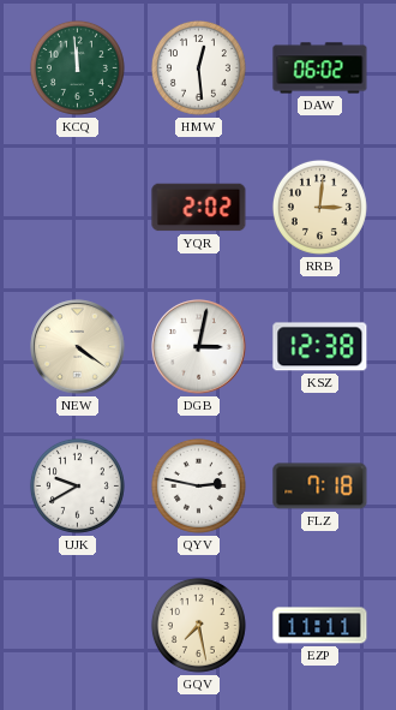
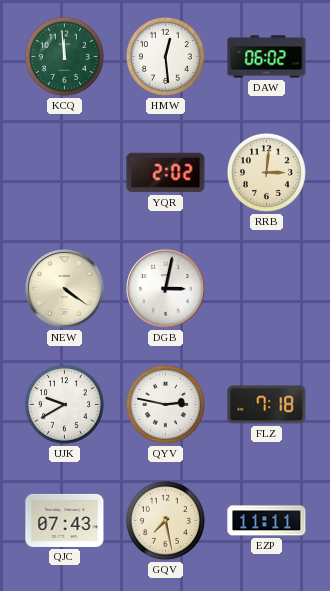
KSZ: 12:38 -> none (320, 347)
QJC: none -> 07:43 (65, 520)
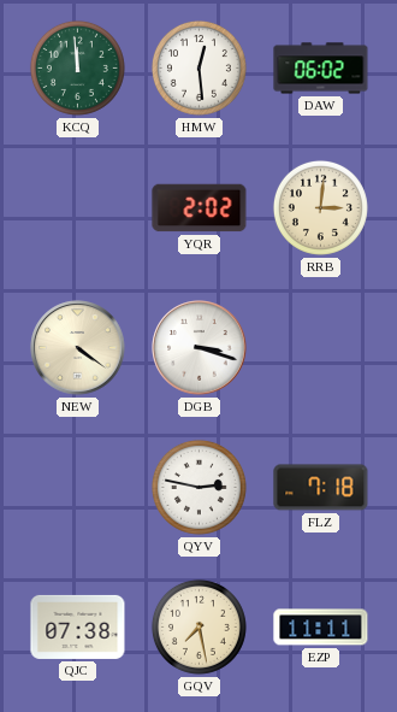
DGB: 3:02 -> 3:18 (200, 348)
UJK: 9:40 -> none (64, 404)
QJC: 07:43 -> 07:38 (78, 626)
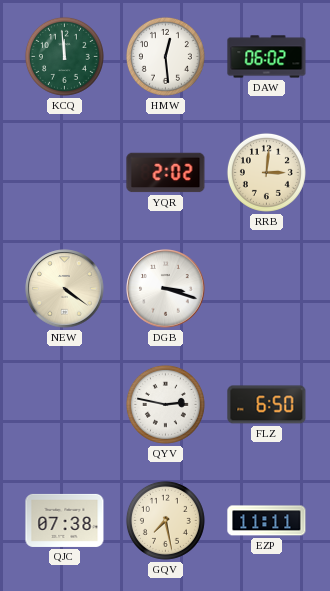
FLZ: 7:18 -> 6:50 (267, 405)
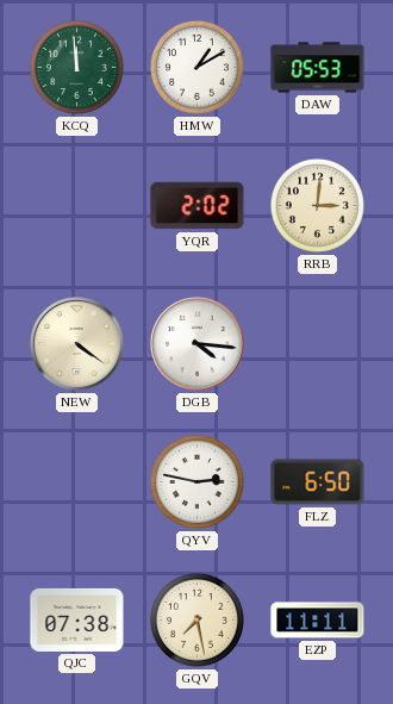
HMW: 12:29 -> 1:10 (196, 67)
DAW: 06:02 -> 05:53 (318, 68)
DGB: 3:18 -> 4:16 (198, 344)
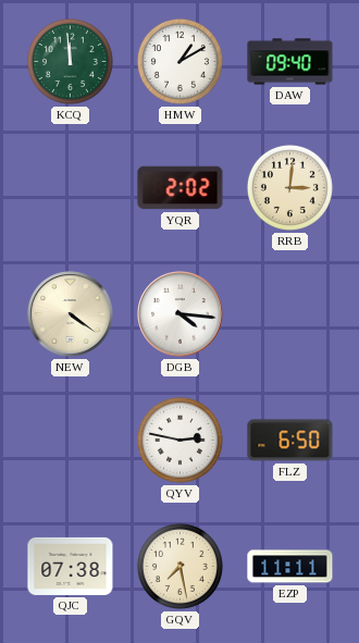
DAW: 05:53 -> 09:40 (290, 62)
